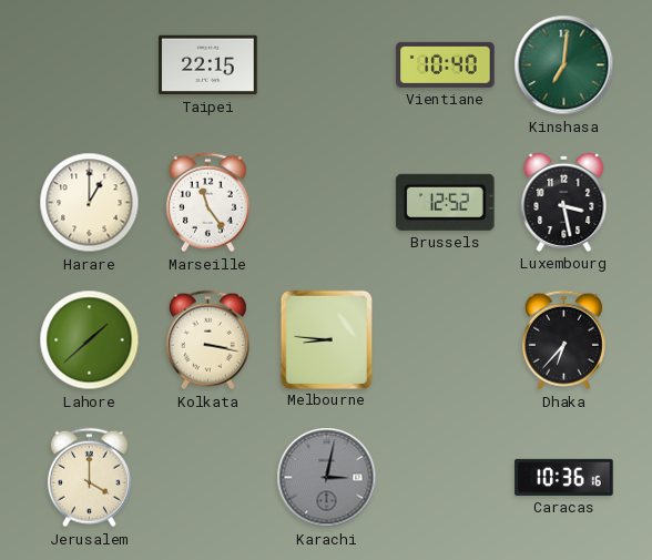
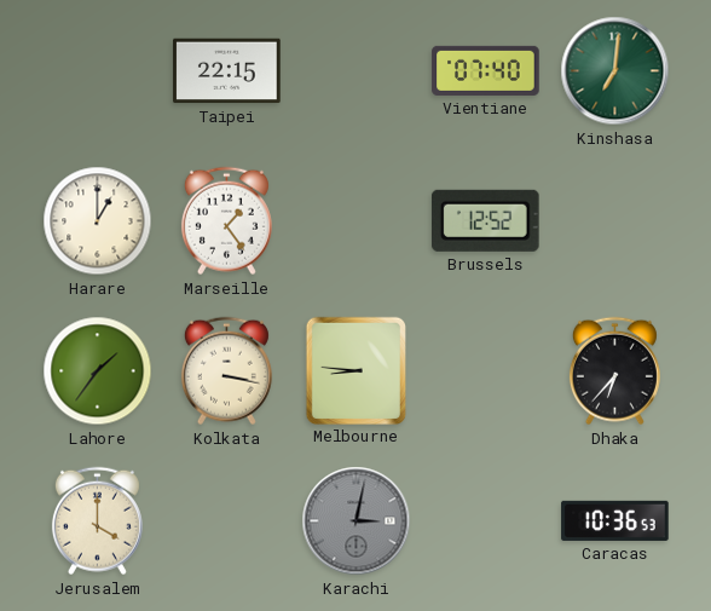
Vientiane: 10:40 -> 07:40 (486, 70)
Marseille: 11:24 -> 1:24 (226, 221)
Luxembourg: 3:28 -> none (564, 202)
Lahore: 1:38 -> 1:36 (98, 371)
Caracas: 10:36:16 -> 10:36:53 (615, 520)
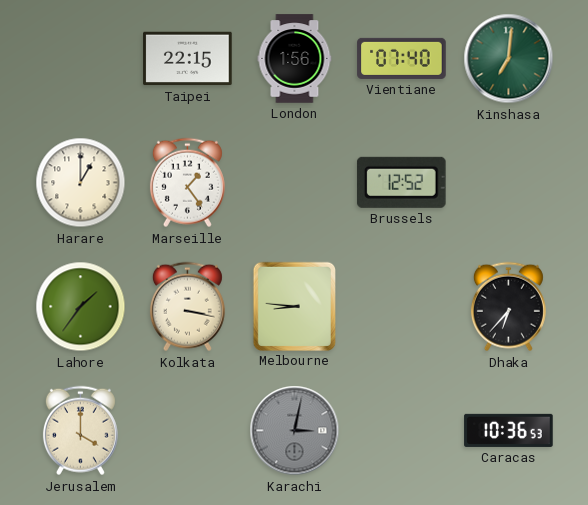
London: none -> 1:56 (295, 59)
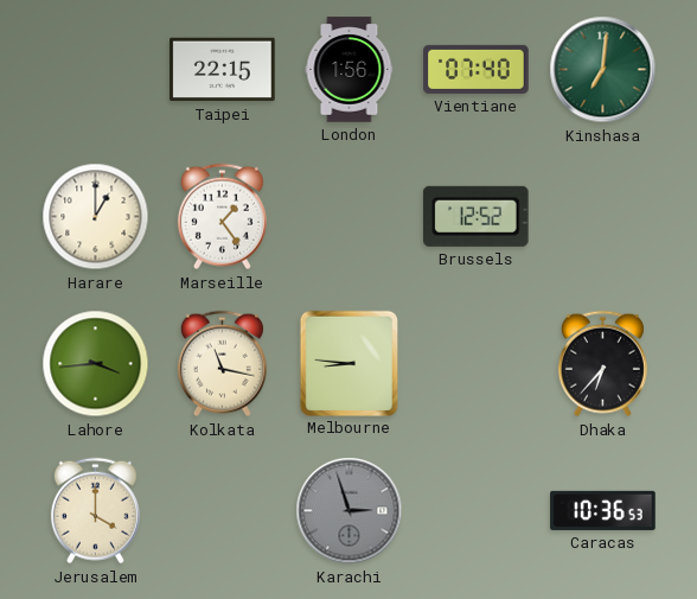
Lahore: 1:36 -> 3:44 (96, 364)
Kolkata: 3:17 -> 11:17 (222, 364)
Karachi: 3:02 -> 2:57 (350, 511)
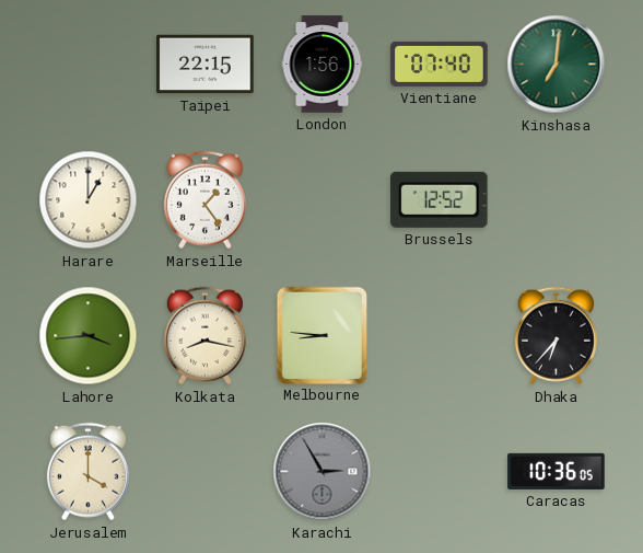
Kolkata: 11:17 -> 8:17 (204, 336)
Karachi: 2:57 -> 2:55 (323, 472)
Caracas: 10:36:53 -> 10:36:05 (557, 471)
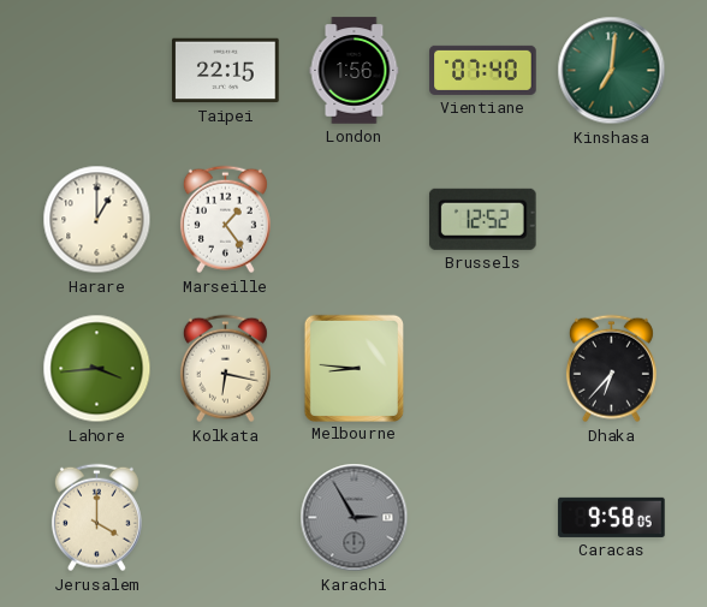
Kolkata: 8:17 -> 6:17 (225, 369)
Caracas: 10:36 -> 9:58 (612, 517)
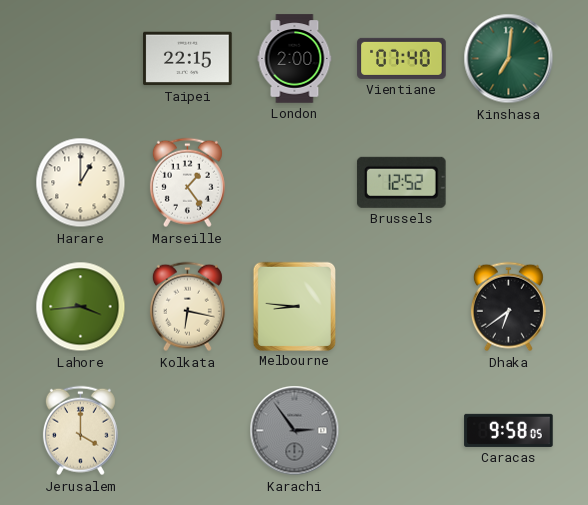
London: 1:56 -> 2:00 (295, 59)
Dhaka: 6:37 -> 6:39 (508, 307)
Karachi: 2:55 -> 2:54 (295, 431)
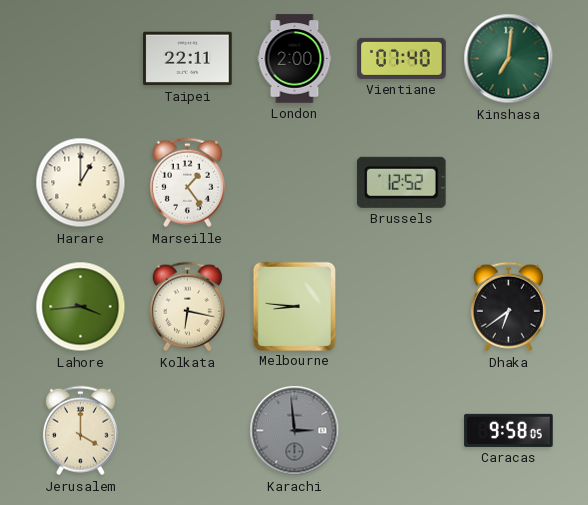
Taipei: 22:15 -> 22:11 (188, 59)
Karachi: 2:54 -> 2:59 (295, 431)
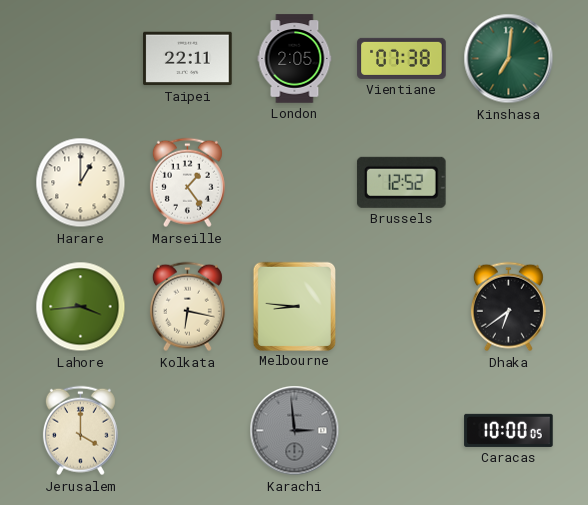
London: 2:00 -> 2:05 (295, 59)
Vientiane: 07:40 -> 07:38 (402, 58)
Caracas: 9:58 -> 10:00 (509, 430)
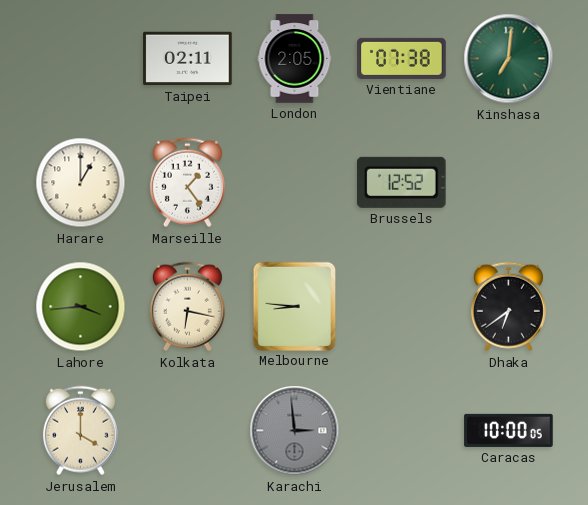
Taipei: 22:11 -> 02:11 (188, 59)
